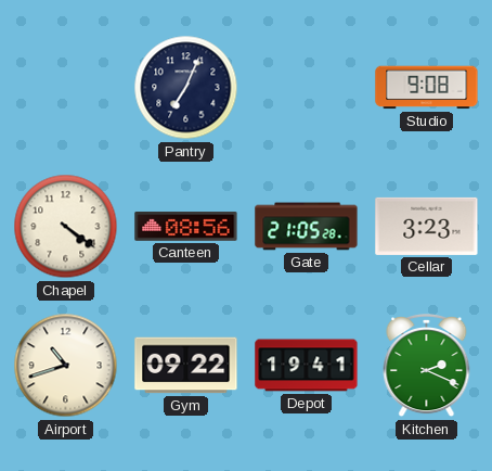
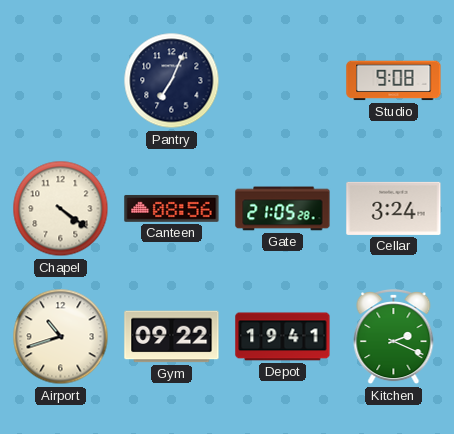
Cellar: 3:23 -> 3:24 (394, 208)
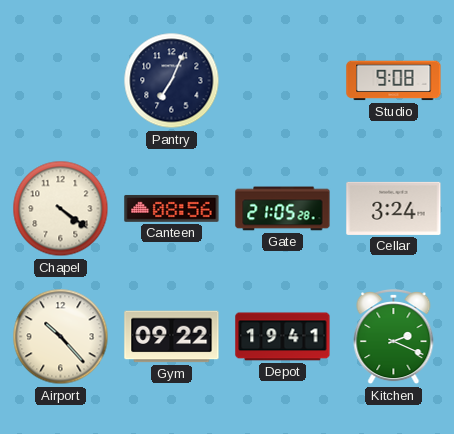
Airport: 10:42 -> 10:23 (61, 337)
